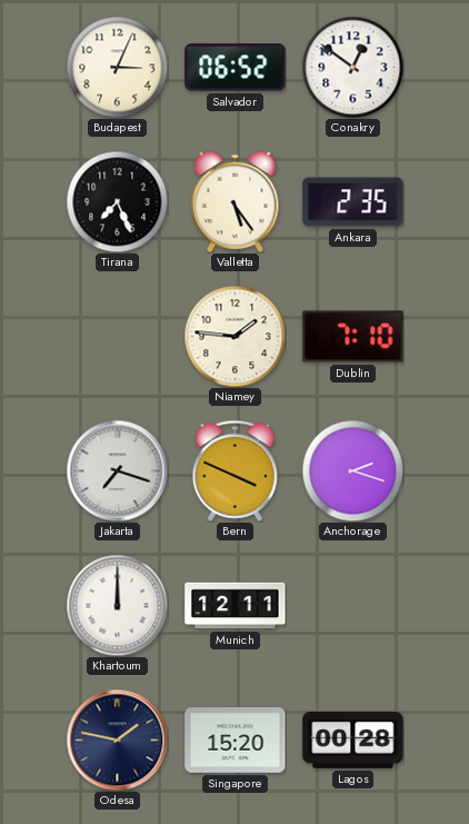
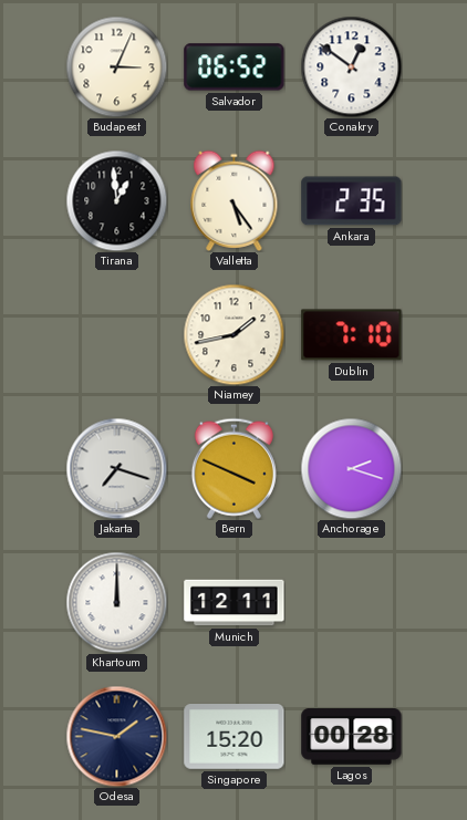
Tirana: 7:26 -> 12:59 (116, 200)
Niamey: 1:46 -> 1:43 (233, 334)
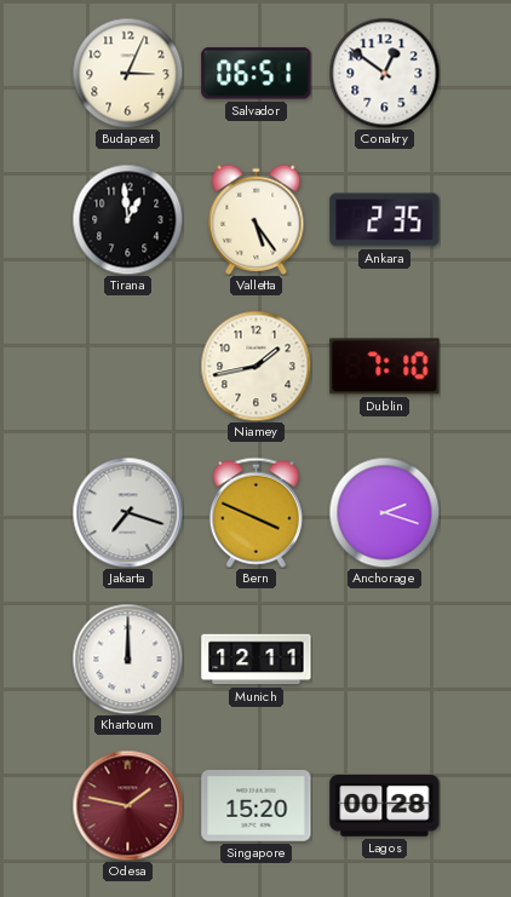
Salvador: 06:52 -> 06:51 (257, 74)
Odesa dial: navy -> burgundy (127, 805)
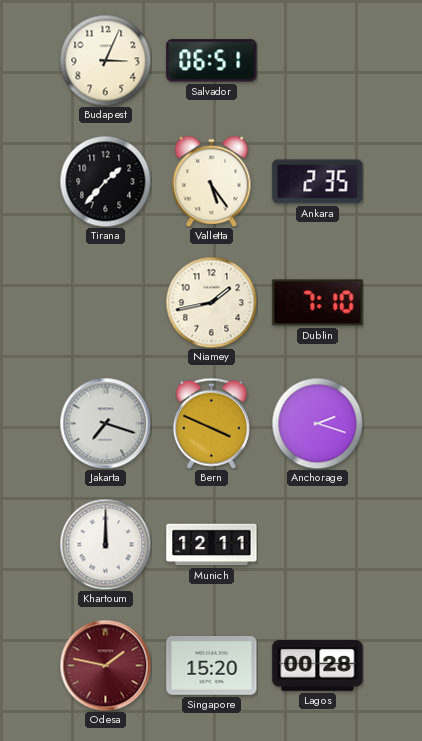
Conakry: 12:51 -> none (384, 73)
Tirana: 12:59 -> 1:37 (105, 181)
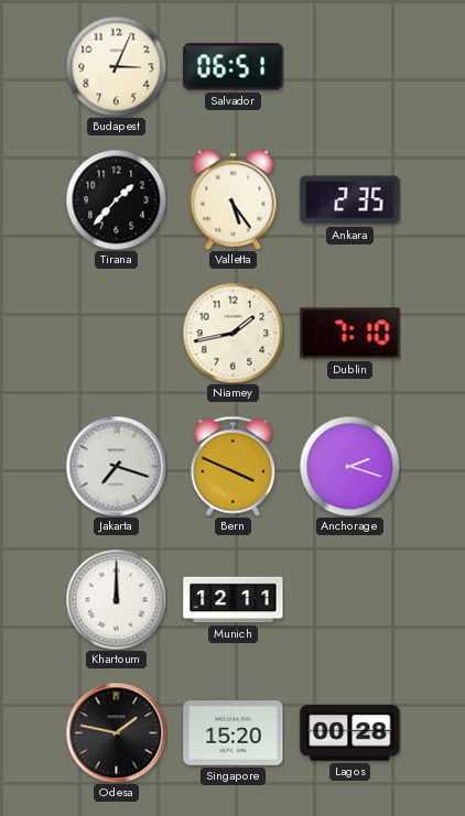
Odesa dial: burgundy -> black (116, 732)
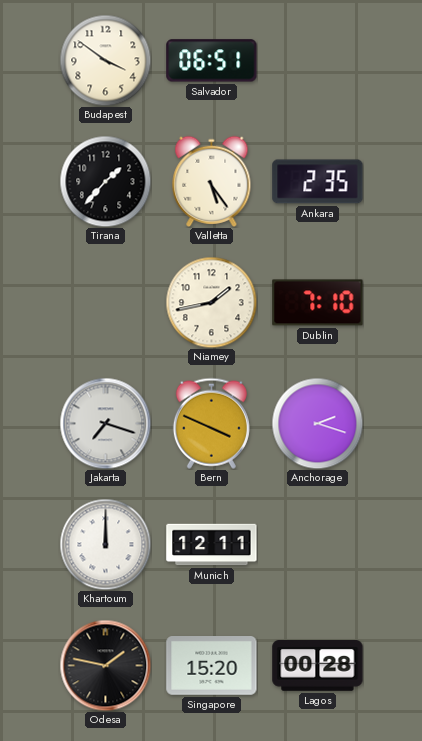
Budapest: 3:04 -> 3:51 (105, 60)
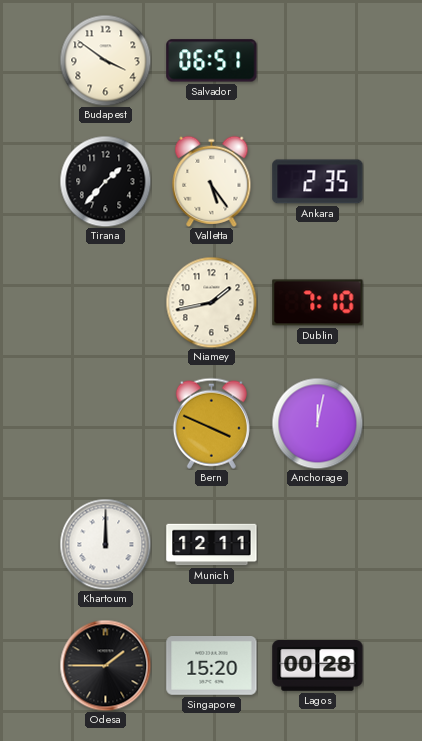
Jakarta: 7:18 -> none (105, 423)
Anchorage: 2:18 -> 12:02 (317, 423)
Odesa: 1:47 -> 1:45 (105, 665)
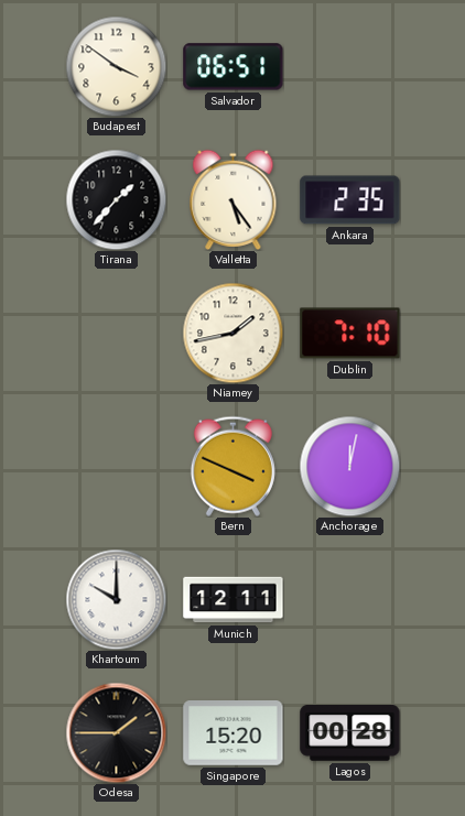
Khartoum: 12:00 -> 10:00 (116, 599)
